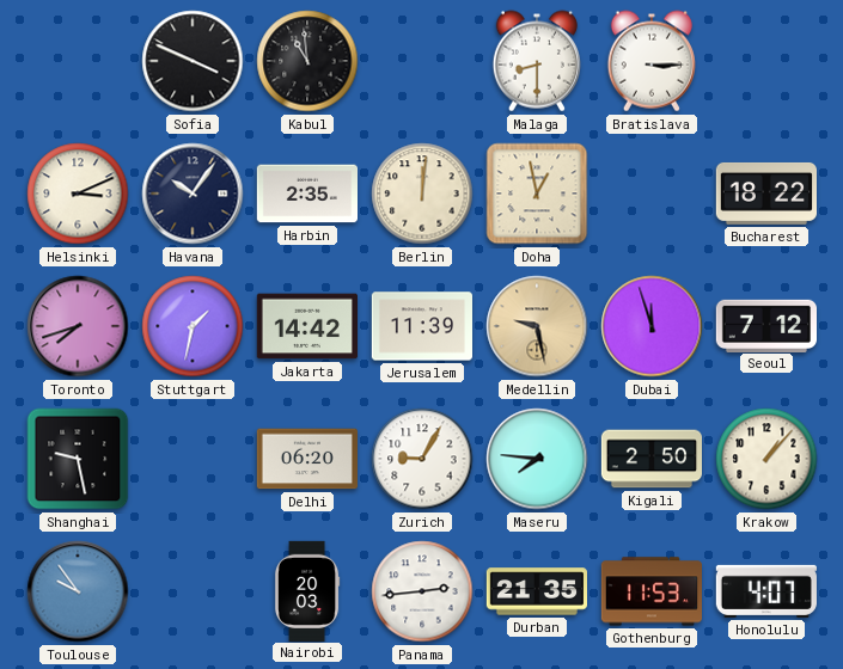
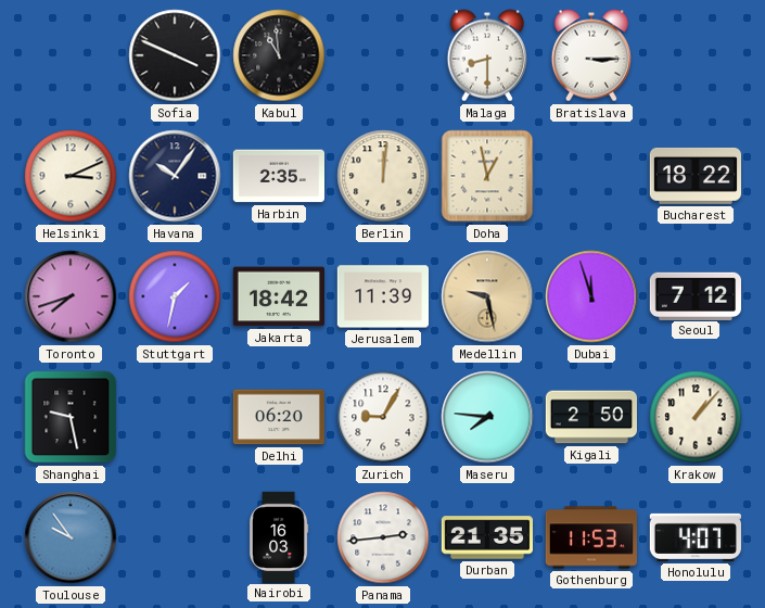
Jakarta: 14:42 -> 18:42 (278, 296)
Nairobi: 20:03 -> 16:03 (279, 536)
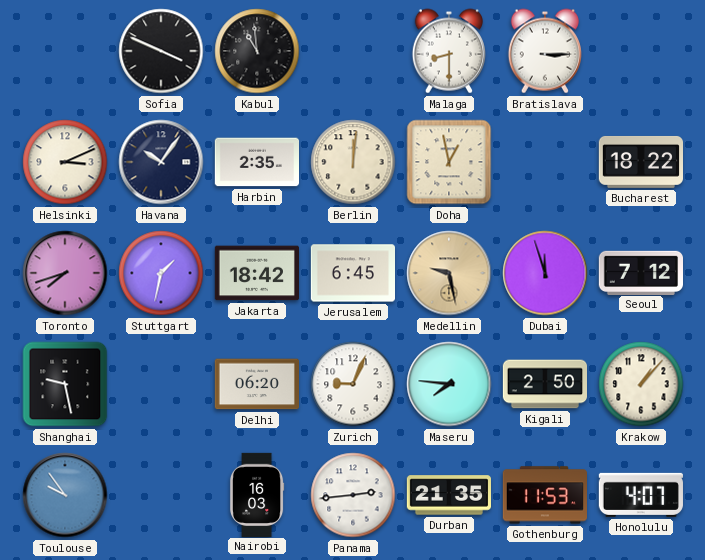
Jerusalem: 11:39 -> 6:45 (352, 273)
Zurich: 9:05 -> 9:04 (353, 384)
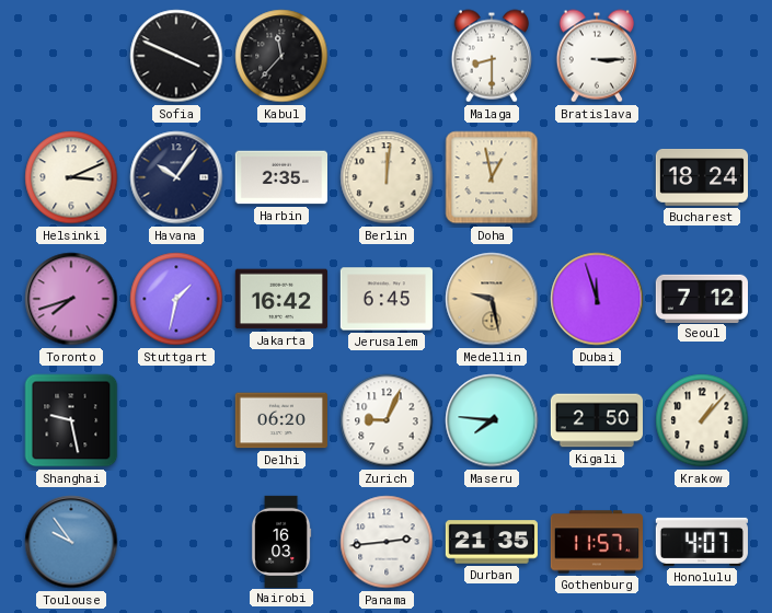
Kabul: 10:59 -> 11:37 (281, 56)
Bucharest: 18:22 -> 18:24 (701, 177)
Jakarta: 18:42 -> 16:42 (280, 299)
Gothenburg: 11:53 -> 11:57 (596, 542)
